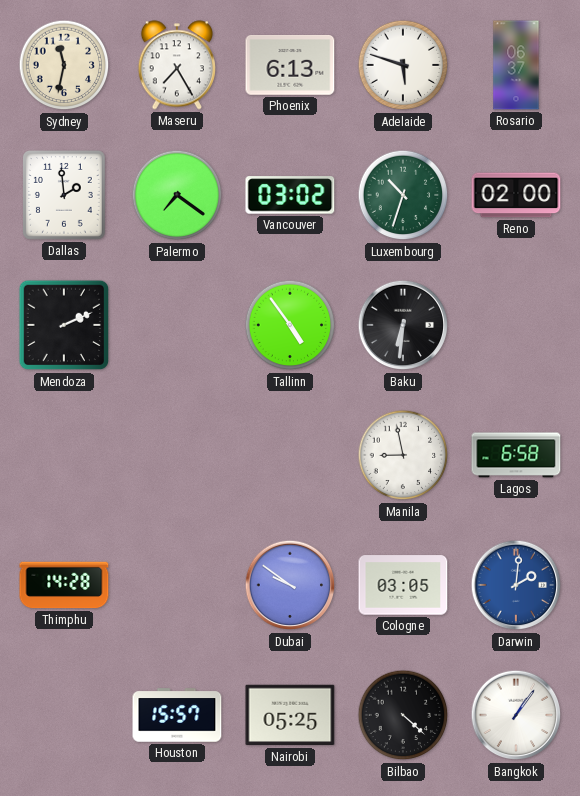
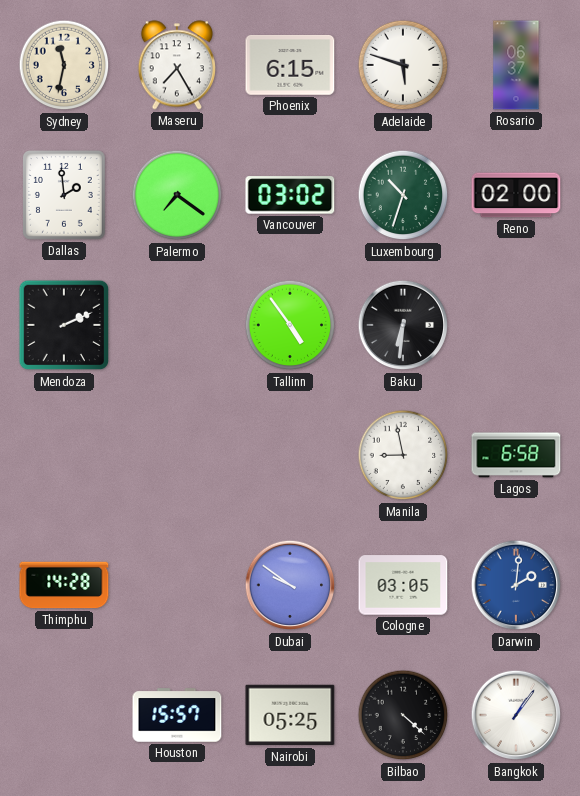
Phoenix: 6:13 -> 6:15 (290, 66)
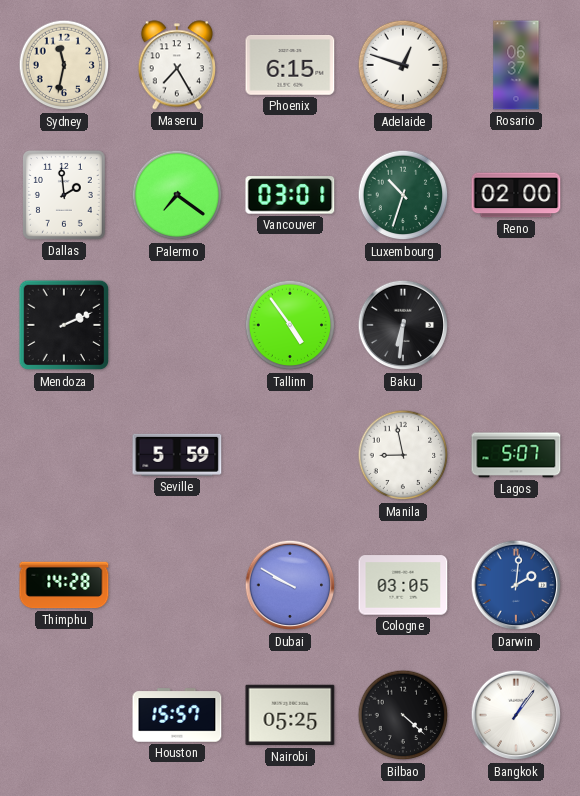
Adelaide: 5:48 -> 12:48 (403, 65)
Vancouver: 03:02 -> 03:01 (290, 195)
Seville: none -> 5:59 (177, 455)
Lagos: 6:58 -> 5:07 (516, 455)
Dubai: 9:51 -> 9:50 (290, 585)
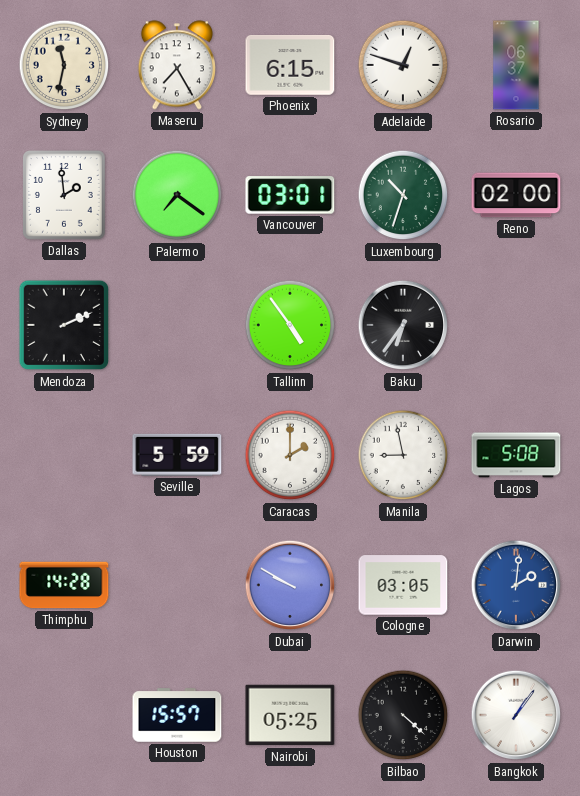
Baku: 6:31 -> 6:36 (403, 325)
Caracas: none -> 2:00 (290, 455)
Lagos: 5:07 -> 5:08 (516, 455)
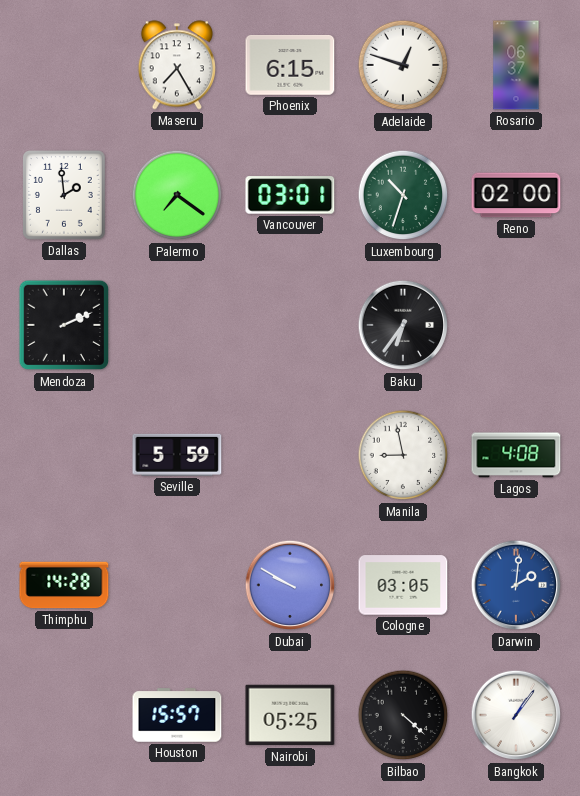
Sydney: 11:32 -> none (64, 65)
Tallinn: 4:54 -> none (290, 325)
Caracas: 2:00 -> none (290, 455)
Lagos: 5:08 -> 4:08 (516, 455)
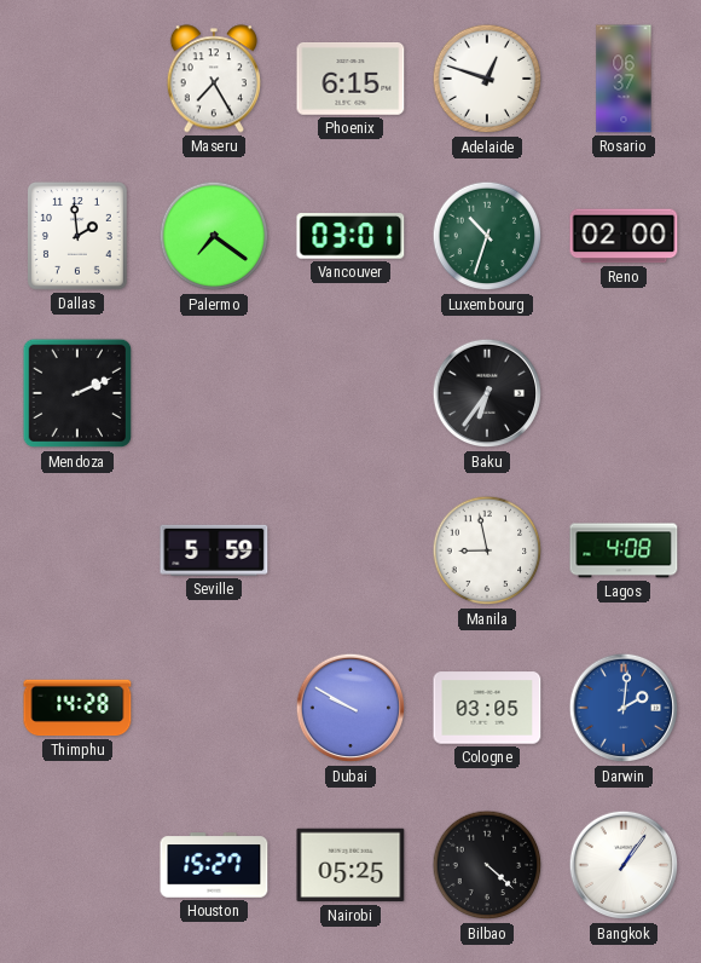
Houston: 15:57 -> 15:27 (214, 865)
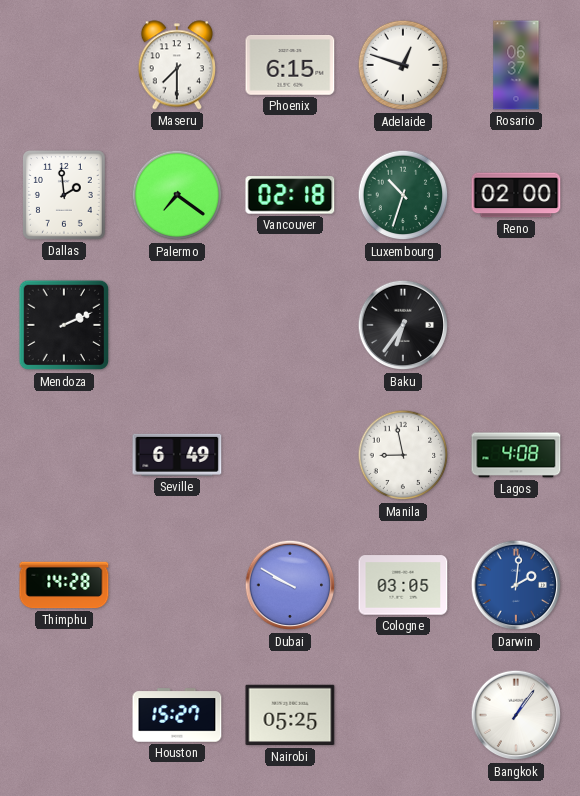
Maseru: 7:25 -> 7:30 (177, 65)
Vancouver: 03:01 -> 02:18 (290, 195)
Seville: 5:59 -> 6:49 (177, 455)
Bilbao: 4:22 -> none (487, 865)
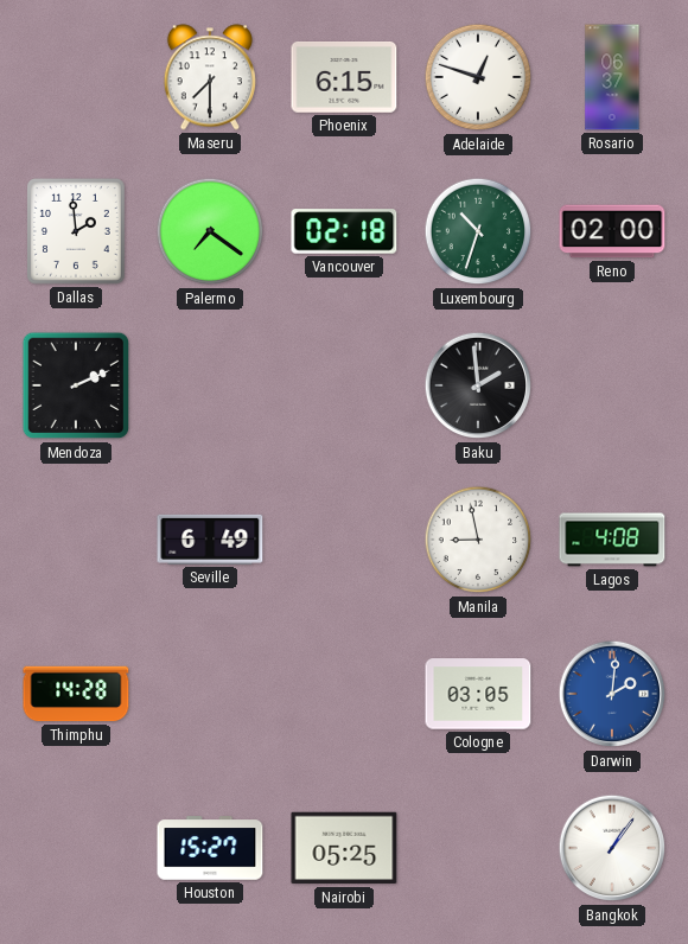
Baku: 6:36 -> 1:59 (478, 385)
Dubai: 9:50 -> none (290, 585)
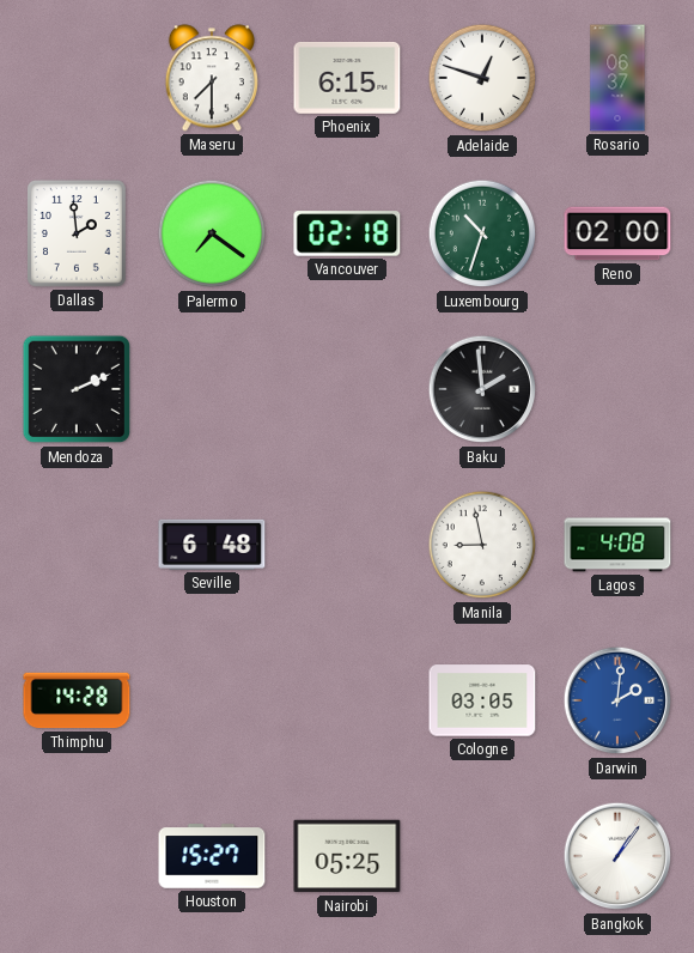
Seville: 6:49 -> 6:48 (212, 545)
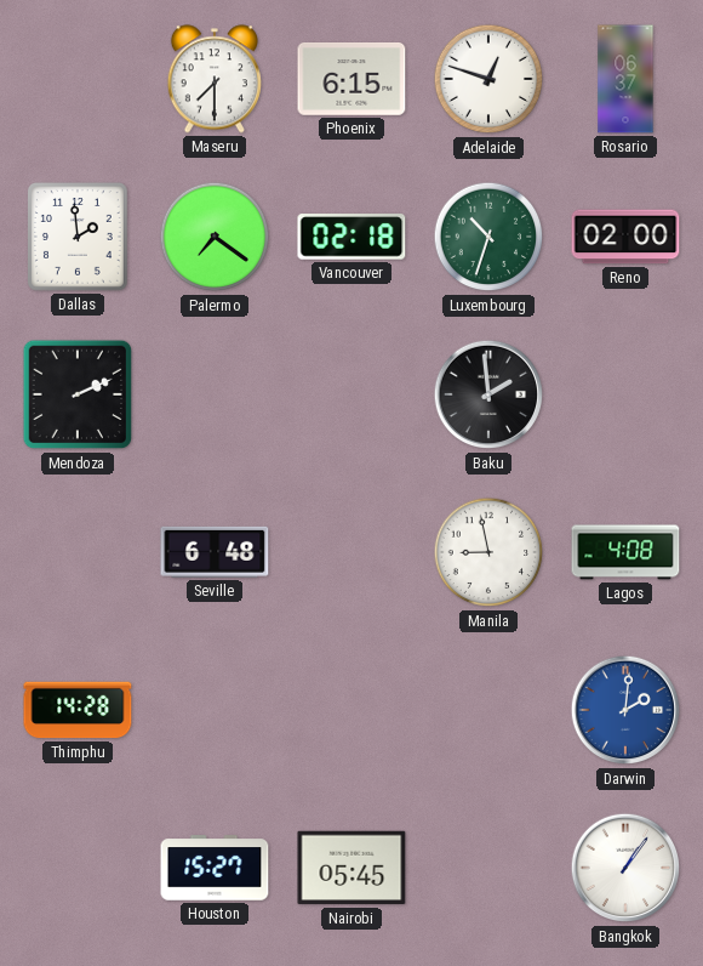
Cologne: 03:05 -> none (482, 700)
Nairobi: 05:25 -> 05:45 (351, 868)
